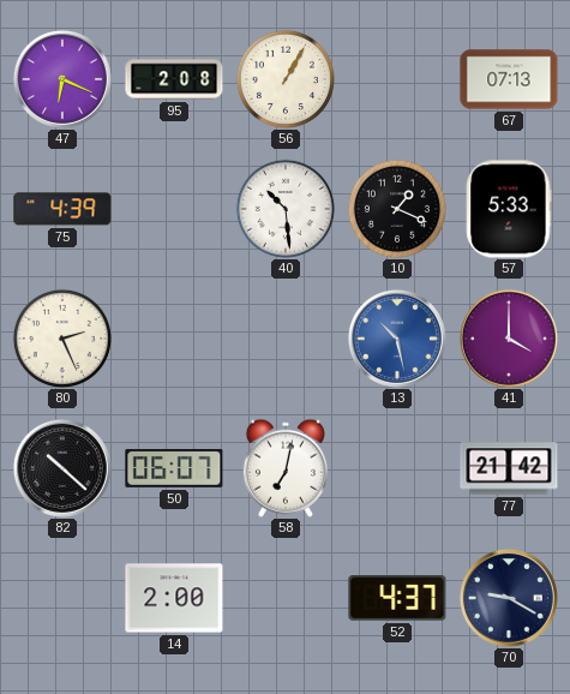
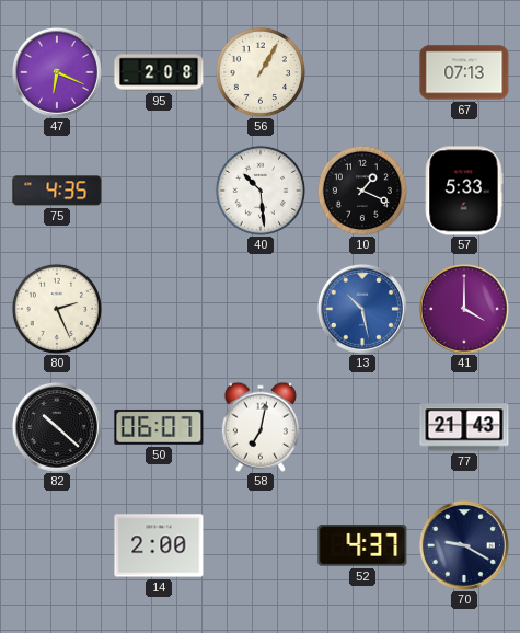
75: 4:39 -> 4:35 (57, 191)
77: 21:42 -> 21:43 (464, 427)
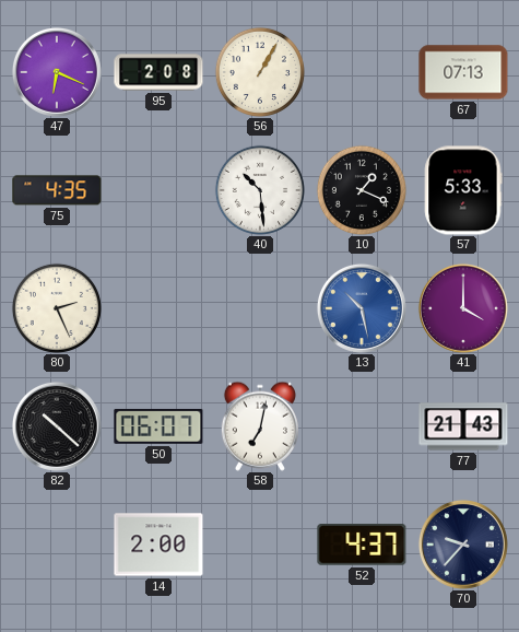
70: 9:20 -> 9:37 (463, 545)
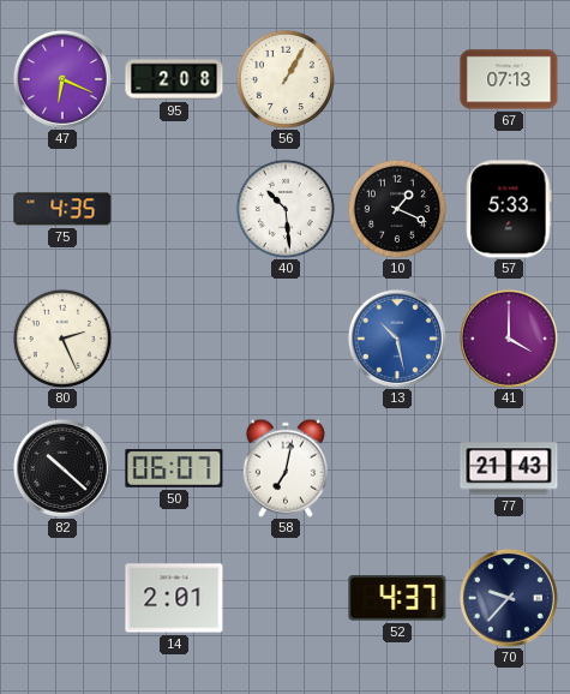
14: 2:00 -> 2:01 (174, 598)
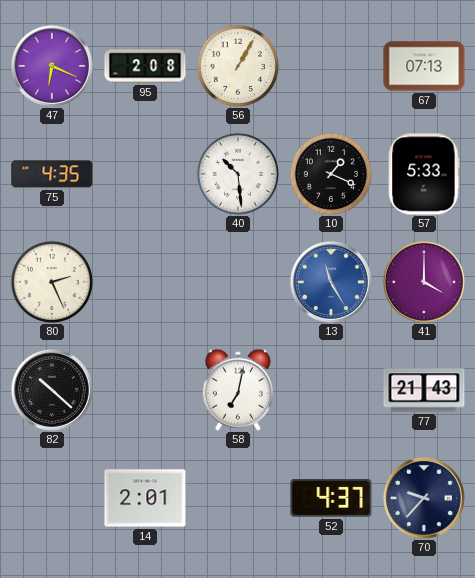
13: 10:28 -> 11:25 (331, 282)
50: 06:07 -> none (174, 468)
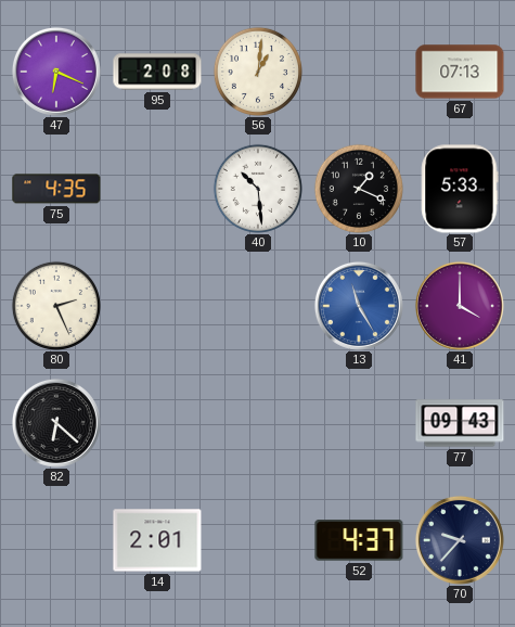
56: 1:05 -> 1:01 (258, 72)
82: 10:22 -> 6:22 (56, 423)
58: 7:02 -> none (238, 390)
77: 21:43 -> 09:43 (460, 423)
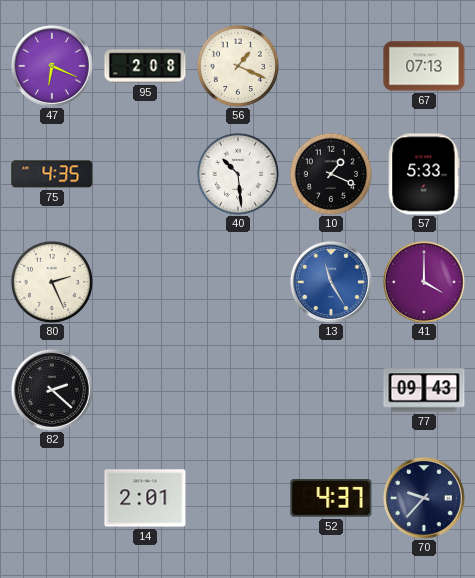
56: 1:01 -> 1:19 (238, 66)
82: 6:22 -> 2:22 (52, 390)
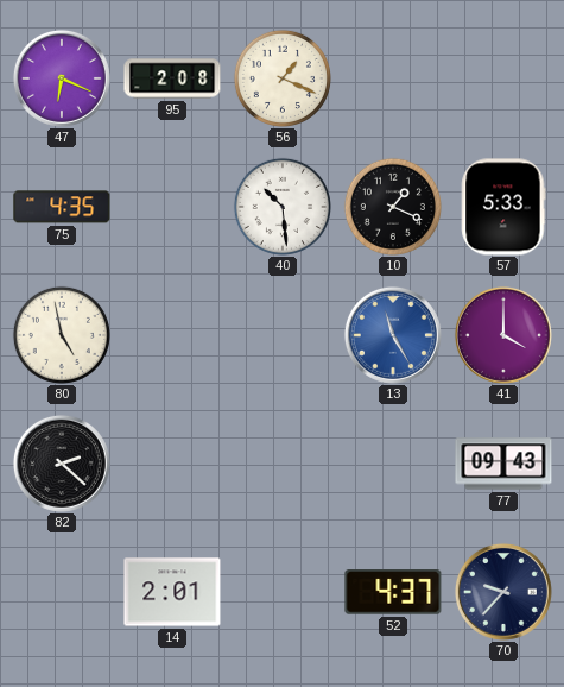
67: 07:13 -> none (424, 66)
80: 2:26 -> 4:58 (62, 335)
